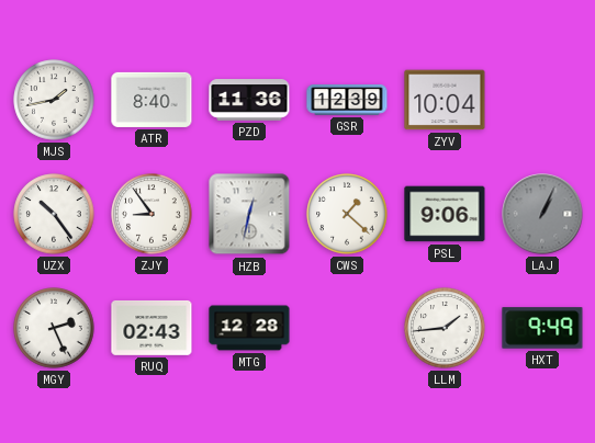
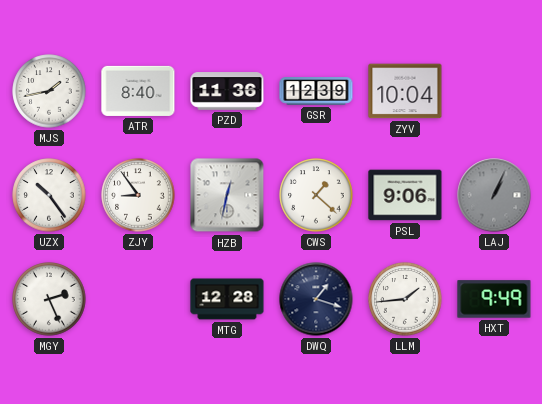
RUQ: 02:43 -> none (151, 328)
DWQ: none -> 1:18 (316, 299)
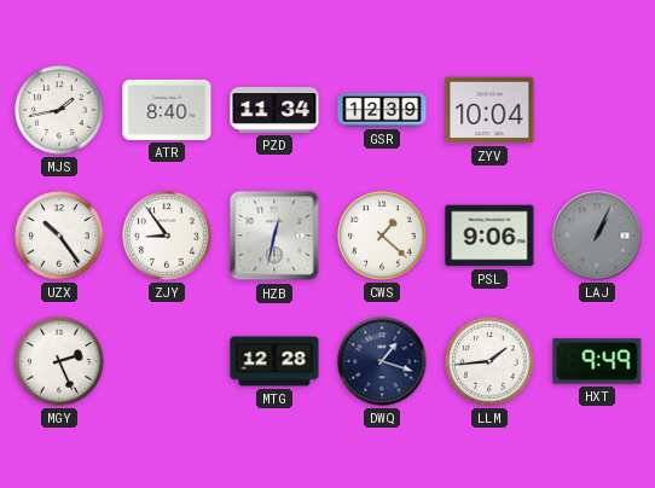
PZD: 11:36 -> 11:34 (274, 110)
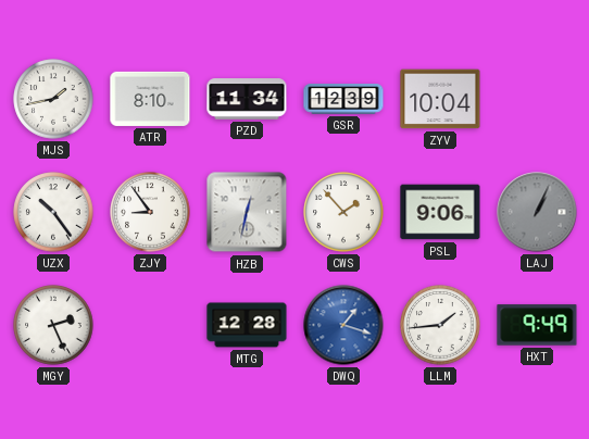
ATR: 8:40 -> 8:10 (150, 99)
CWS: 1:22 -> 1:53 (343, 212)
DWQ dial: navy -> blue (343, 325)
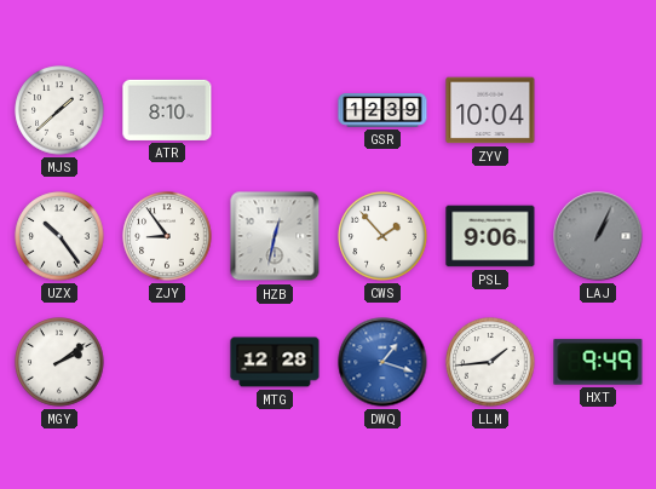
MJS: 1:43 -> 1:38 (59, 110)
PZD: 11:34 -> none (247, 99)
MGY: 2:26 -> 2:09 (59, 362)
